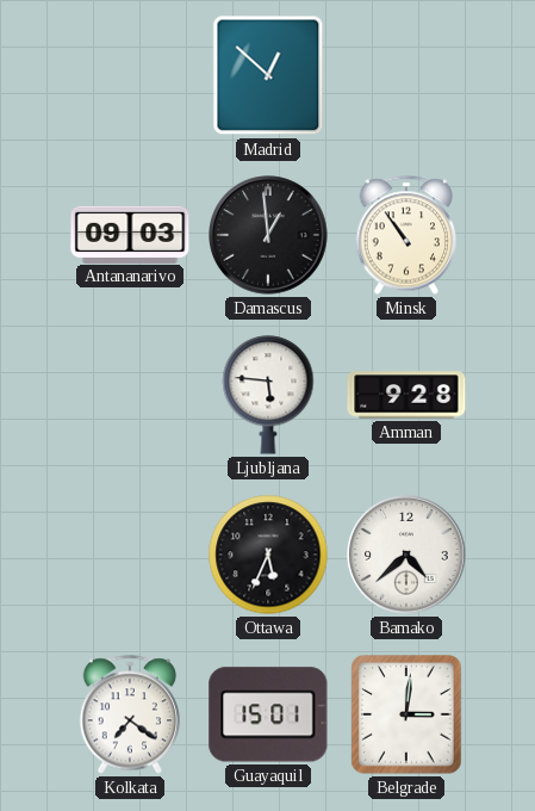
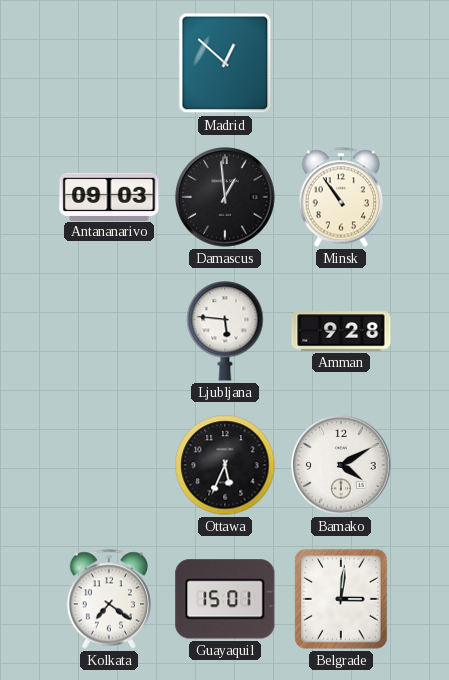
Bamako: 4:38 -> 4:10 (341, 465)
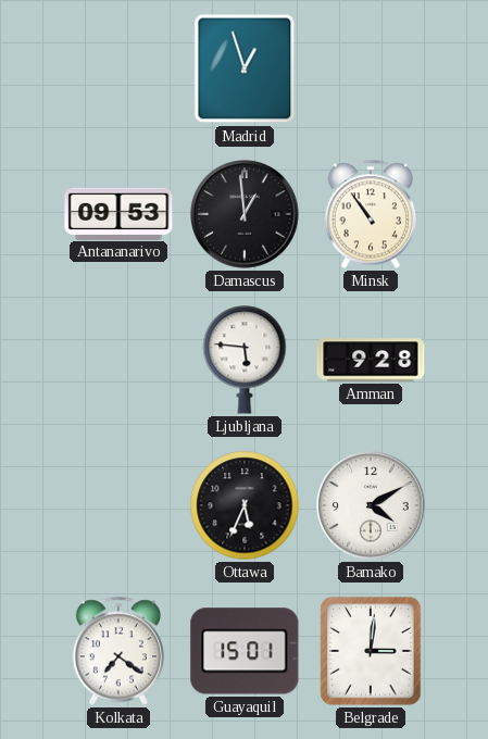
Madrid: 12:52 -> 12:57 (245, 68)
Antananarivo: 09:03 -> 09:53 (118, 213)
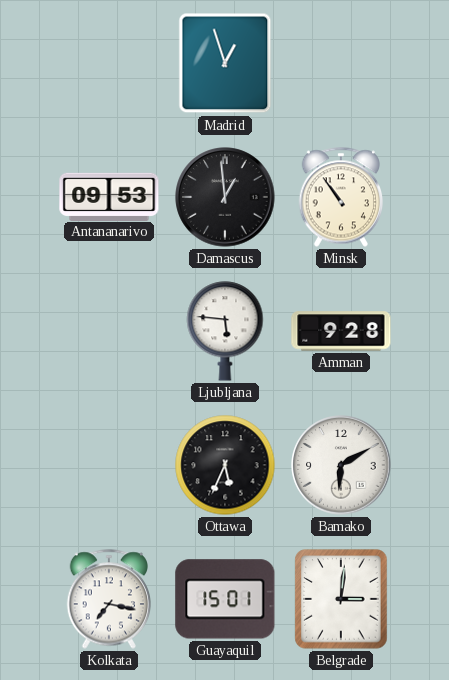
Bamako: 4:10 -> 6:10 (341, 465)
Kolkata: 7:21 -> 7:17 (108, 599)
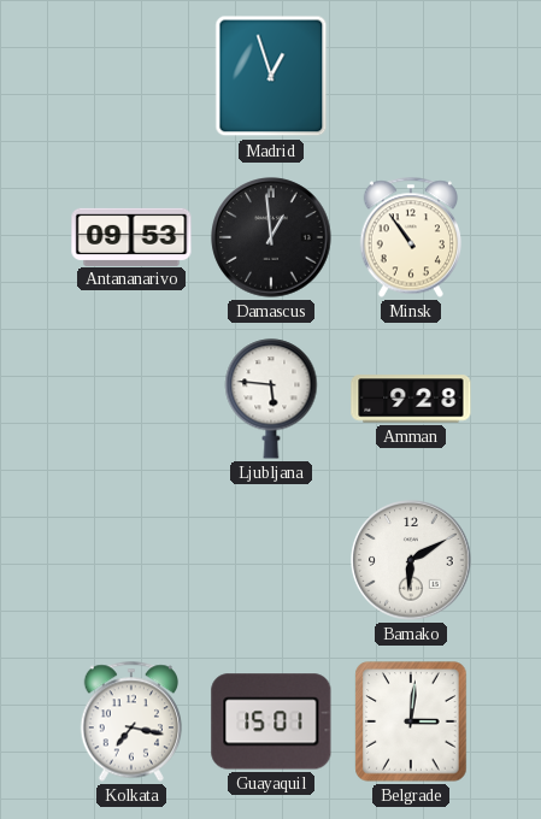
Ottawa: 5:34 -> none (225, 465)
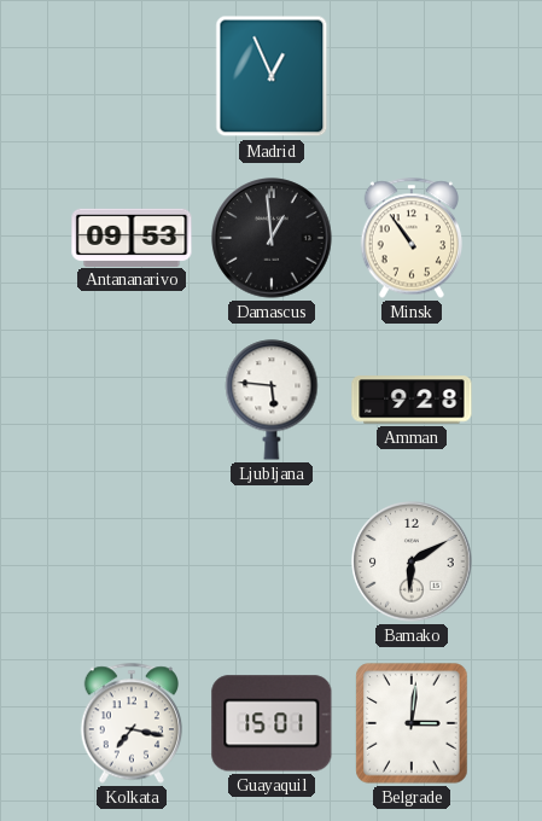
Madrid: 12:57 -> 12:56 (272, 76)
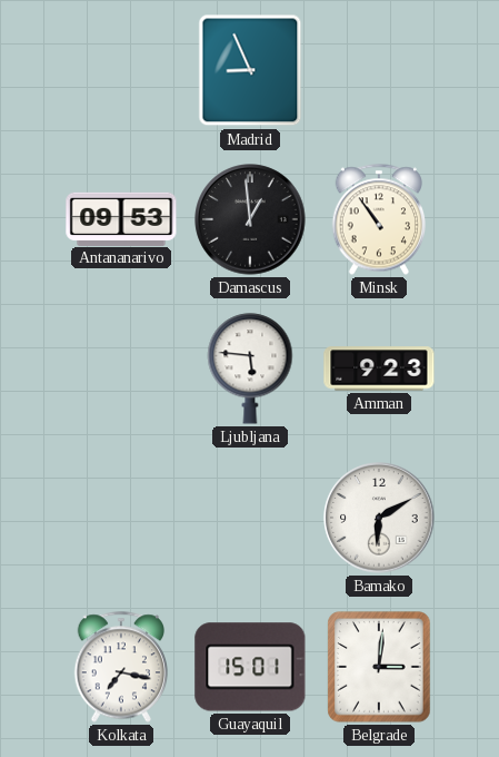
Madrid: 12:56 -> 8:56 (250, 70)
Amman: 9:28 -> 9:23 (379, 368)
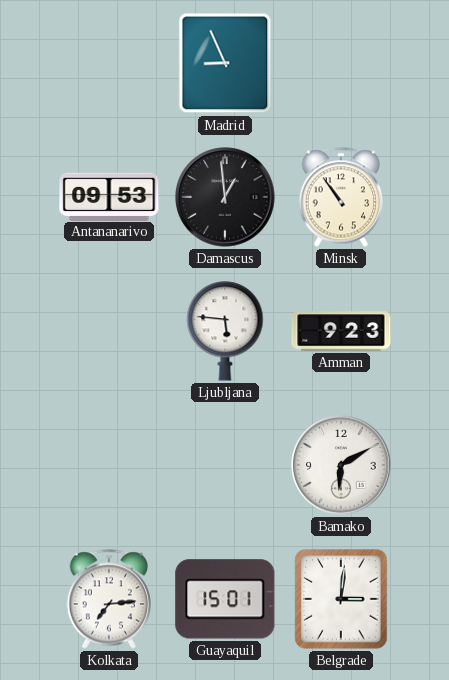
Kolkata: 7:17 -> 7:14 (108, 599)
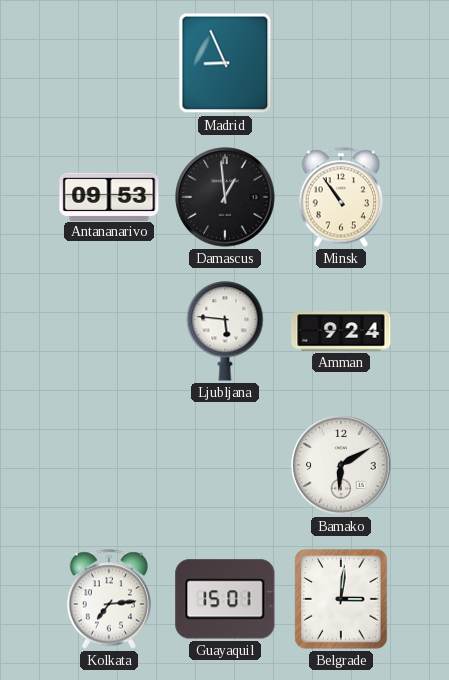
Amman: 9:23 -> 9:24 (341, 331)
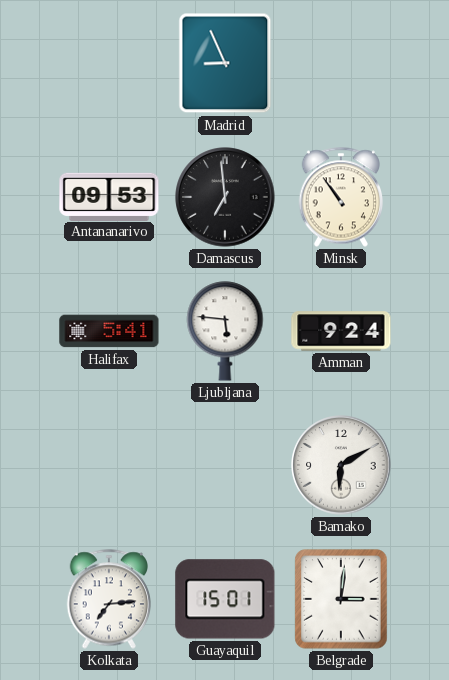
Damascus: 12:59 -> 6:59 (225, 197)
Halifax: none -> 5:41 (109, 331)
